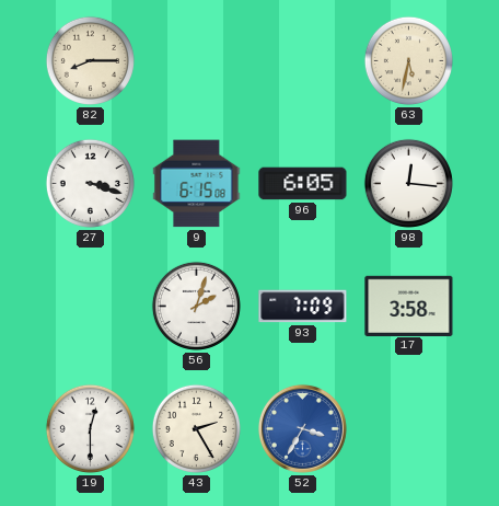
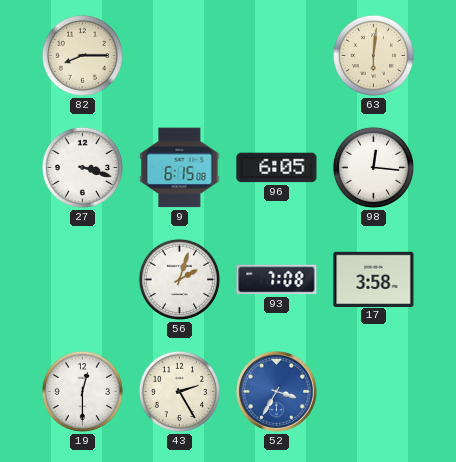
63: 5:32 -> 6:01 (373, 55)
93: 7:09 -> 7:08 (277, 280)
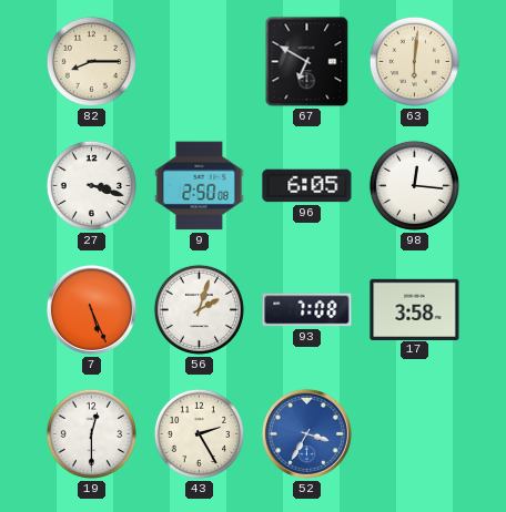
67: none -> 6:50 (307, 62)
9: 6:15 -> 2:50 (200, 186)
7: none -> 5:26 (91, 309)
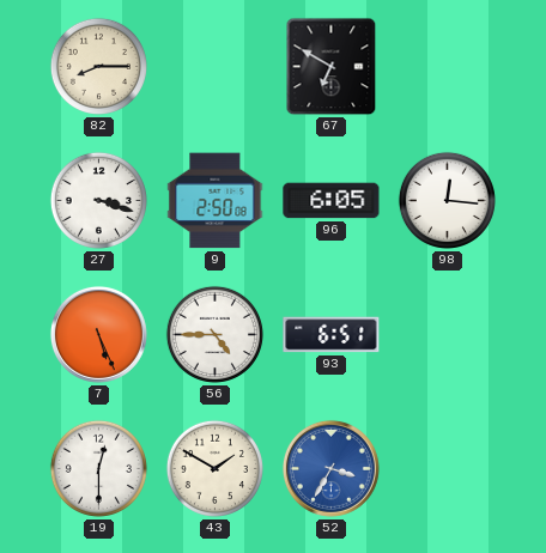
63: 6:01 -> none (414, 61)
56: 2:03 -> 4:45 (214, 334)
93: 7:08 -> 6:51 (332, 335)
17: 3:58 -> none (415, 309)
43: 2:25 -> 1:50 (214, 468)
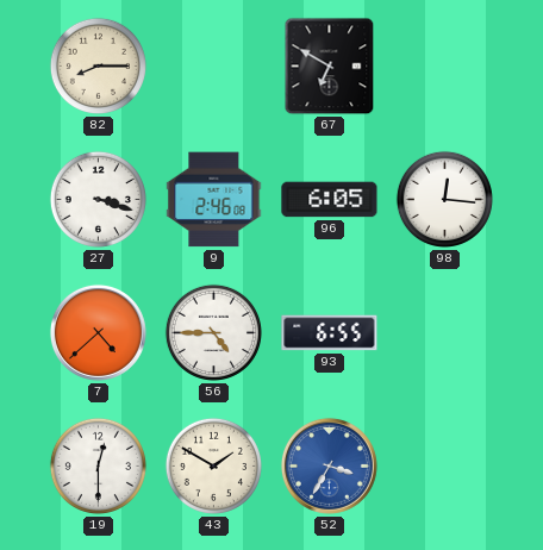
9: 2:50 -> 2:46 (214, 200)
7: 5:26 -> 4:38 (98, 332)
93: 6:51 -> 6:55 (330, 333)
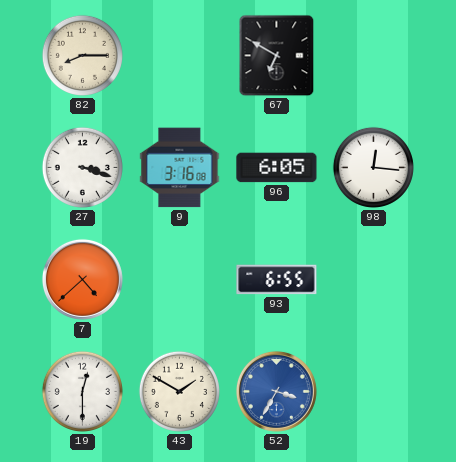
9: 2:46 -> 3:16 (180, 168)
56: 4:45 -> none (213, 332)
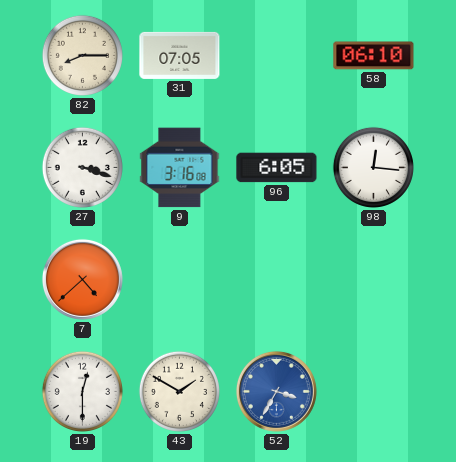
31: none -> 07:05 (180, 55)
67: 6:50 -> none (277, 56)
58: none -> 06:10 (374, 56)
93: 6:55 -> none (277, 280)
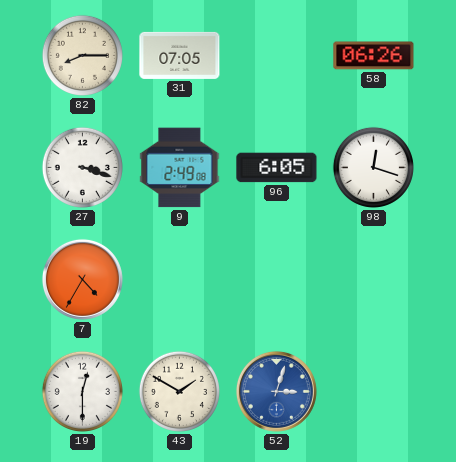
58: 06:10 -> 06:26 (374, 56)
9: 3:16 -> 2:49 (180, 168)
98: 12:16 -> 12:18 (373, 167)
7: 4:38 -> 4:35 (82, 279)
52: 3:35 -> 3:03 (276, 391)
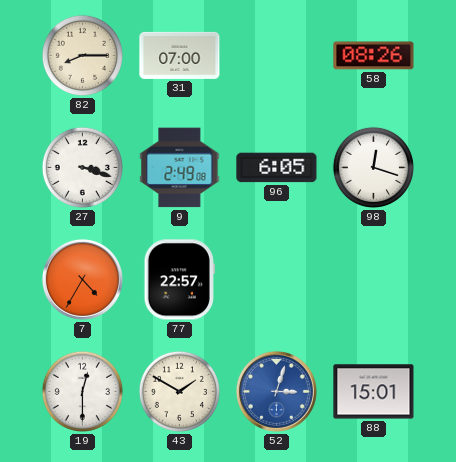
31: 07:05 -> 07:00 (180, 55)
58: 06:26 -> 08:26 (374, 56)
77: none -> 22:57 (179, 280)
88: none -> 15:01 (374, 392)
